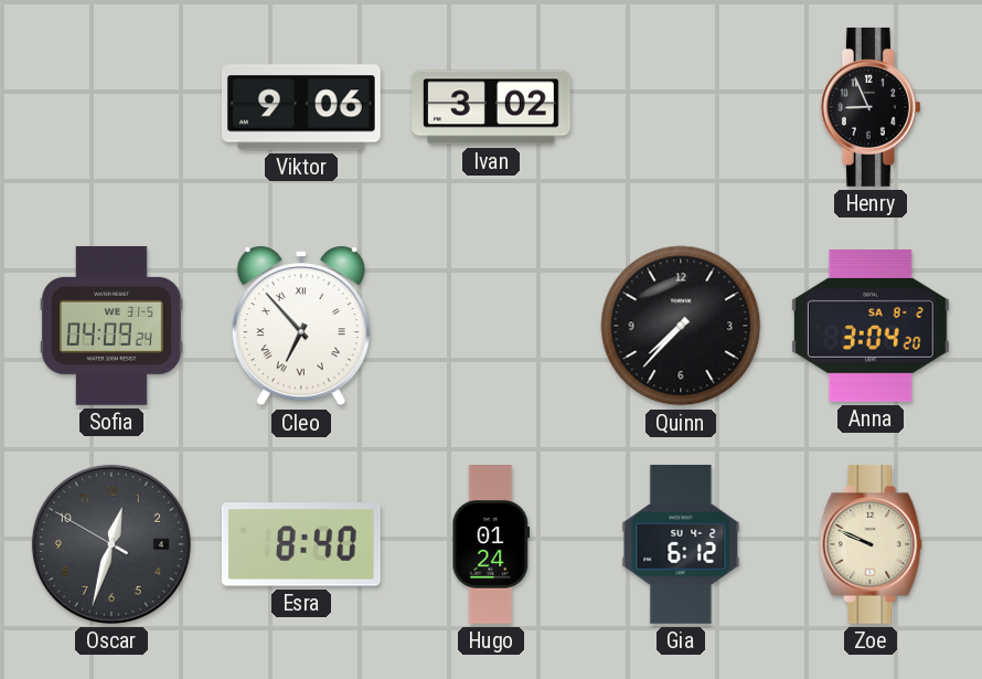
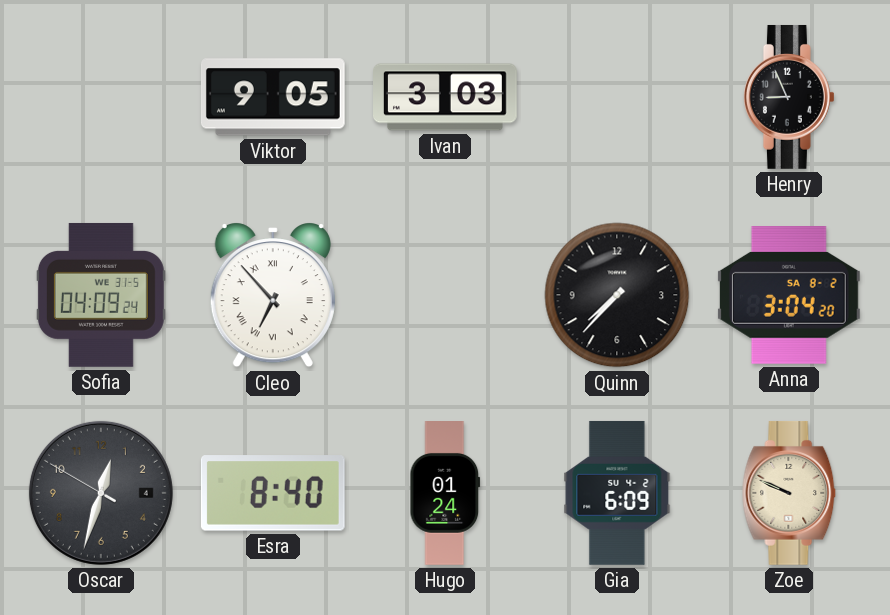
Viktor: 9:06 -> 9:05 (273, 97)
Ivan: 3:02 -> 3:03 (446, 97)
Gia: 6:12 -> 6:09 (617, 493)
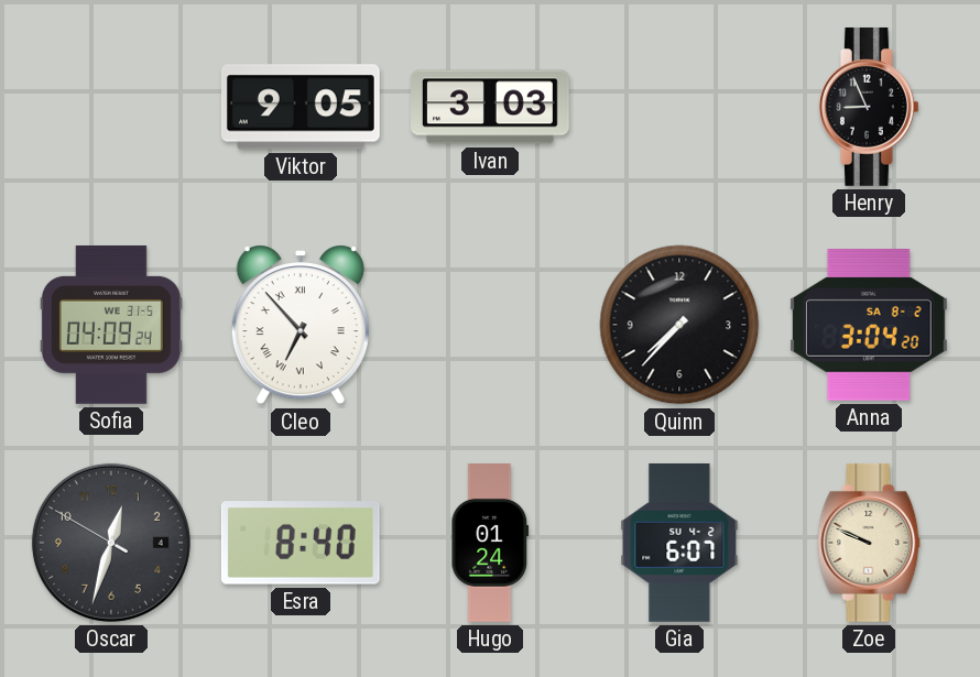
Gia: 6:09 -> 6:07 (679, 543)
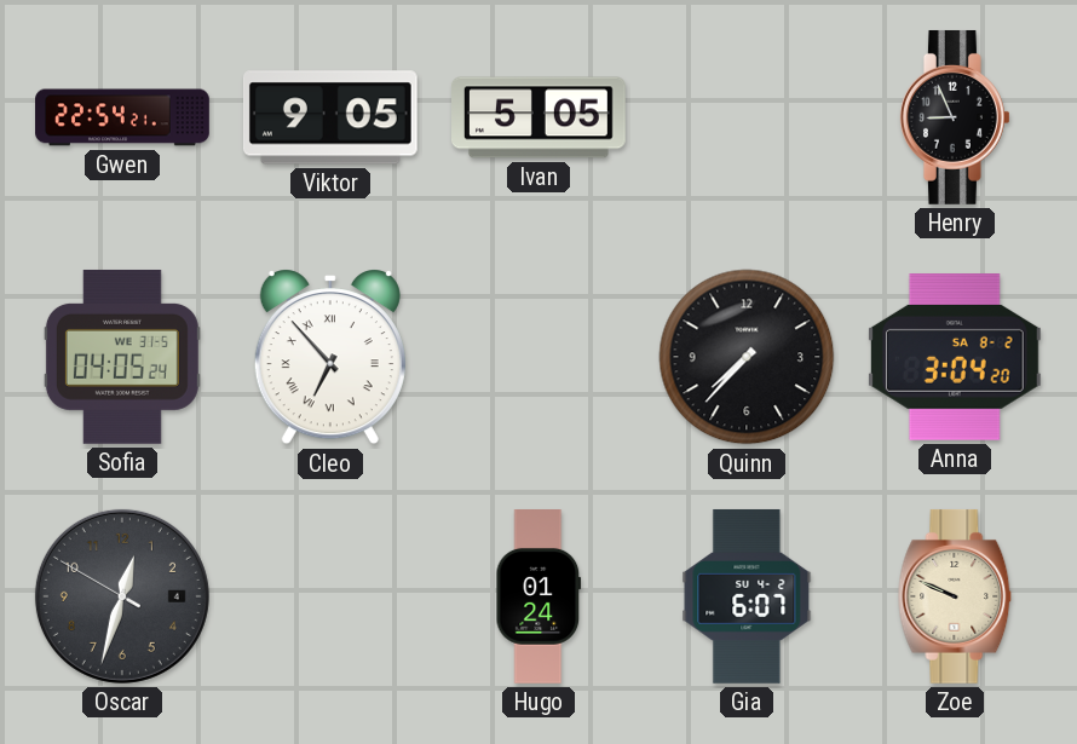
Gwen: none -> 22:54 (122, 117)
Ivan: 3:03 -> 5:05 (540, 117)
Sofia: 04:09 -> 04:05 (122, 357)
Esra: 8:40 -> none (301, 543)
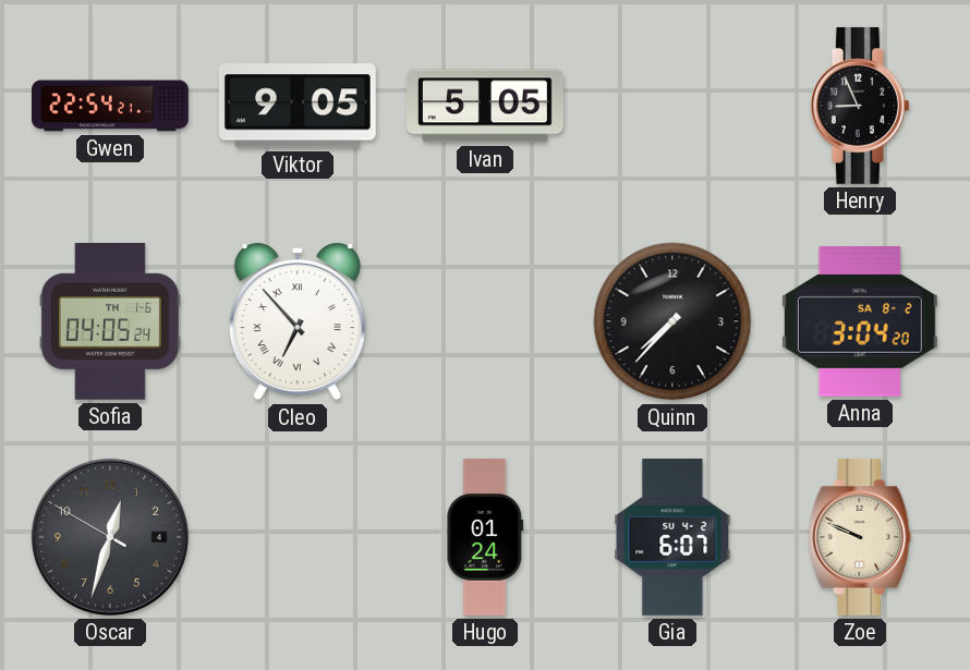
Sofia date: WE 31-5 -> TH 1-6 (110, 321)
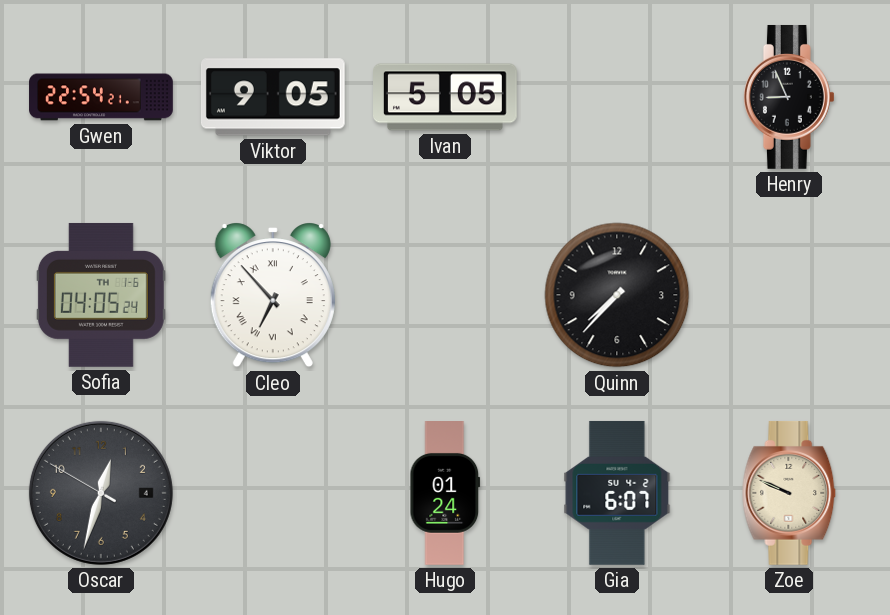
Anna: 3:04 -> none (860, 322)
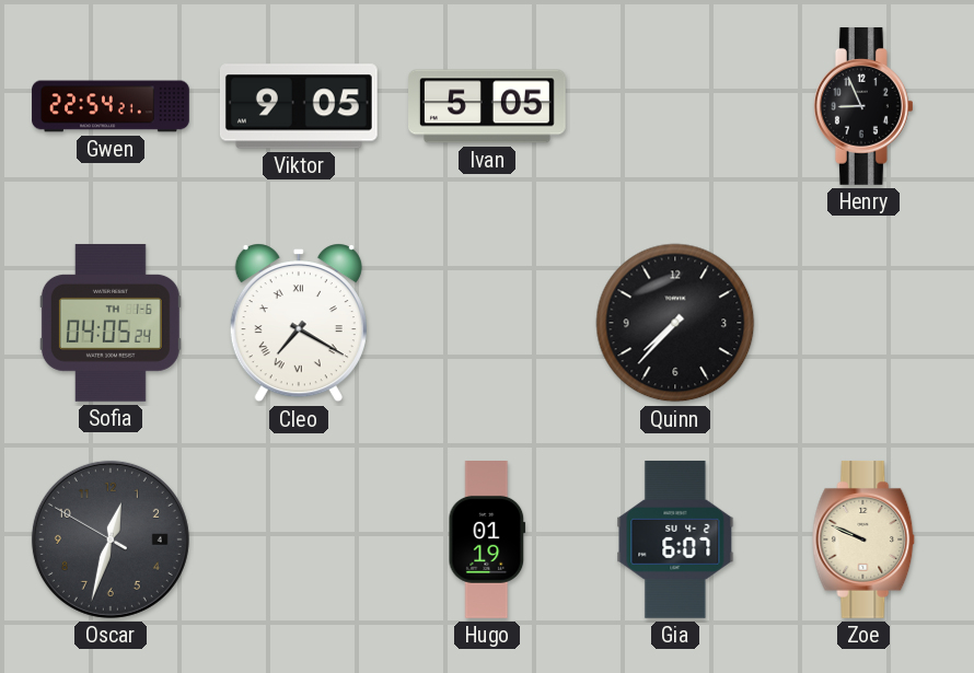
Cleo: 6:53 -> 7:20 (299, 323)
Hugo: 01:24 -> 01:19 (487, 541)
